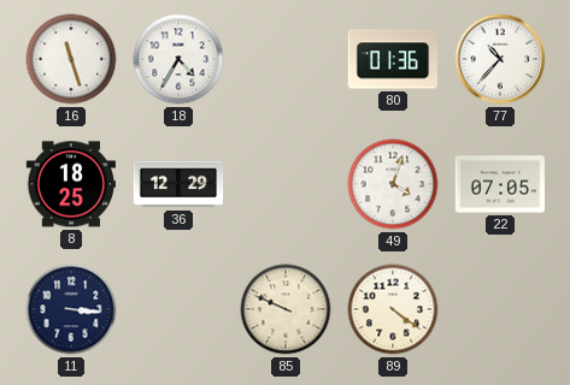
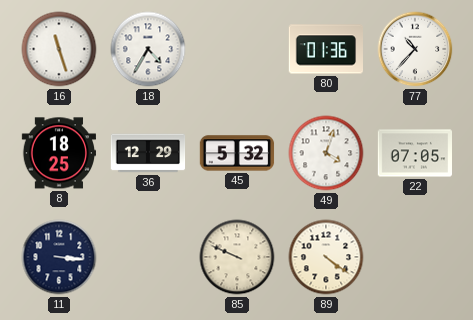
45: none -> 5:32 (237, 153)
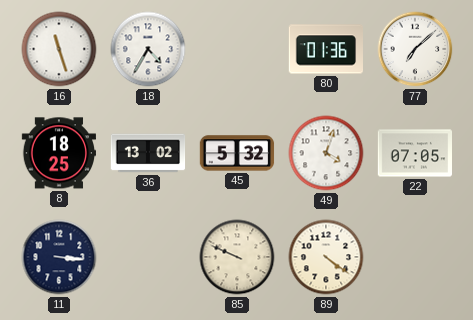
77: 10:37 -> 7:08 (415, 49)
36: 12:29 -> 13:02 (148, 153)
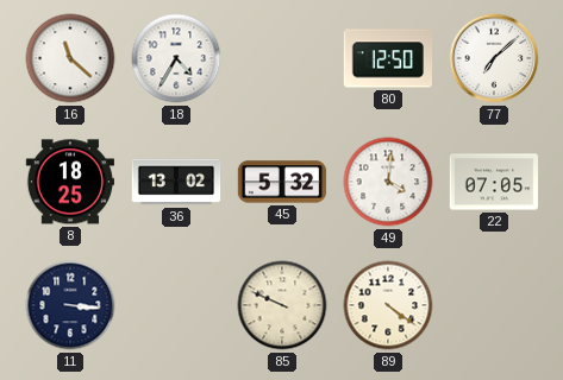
16: 11:27 -> 11:22 (70, 58)
80: 01:36 -> 12:50 (387, 58)
49: 4:03 -> 4:01 (388, 182)
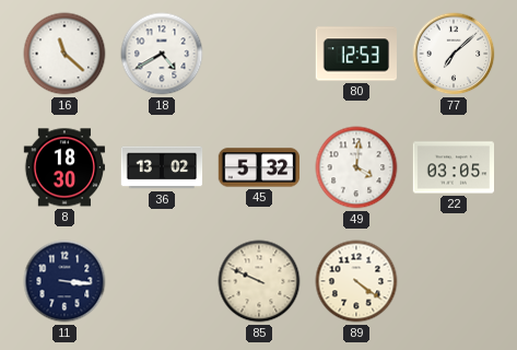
18: 4:35 -> 4:40 (162, 54)
80: 12:50 -> 12:53 (355, 54)
8: 18:25 -> 18:30 (63, 167)
22: 07:05 -> 03:05 (454, 167)
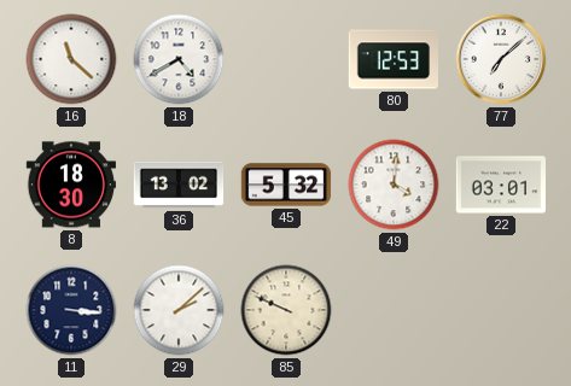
22: 03:05 -> 03:01 (501, 185)
29: none -> 2:08 (179, 310)
89: 4:21 -> none (356, 281)
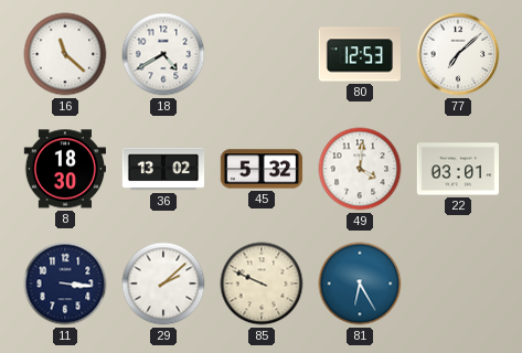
81: none -> 6:25 (360, 284)
